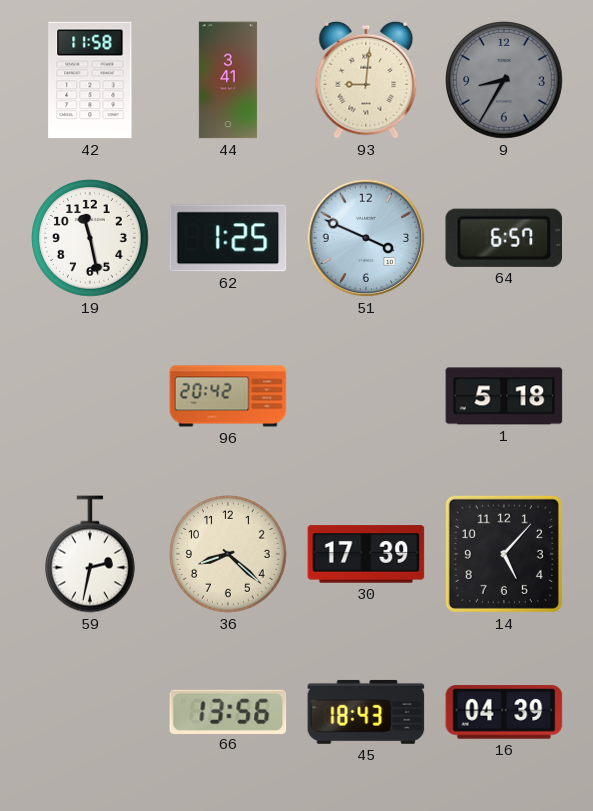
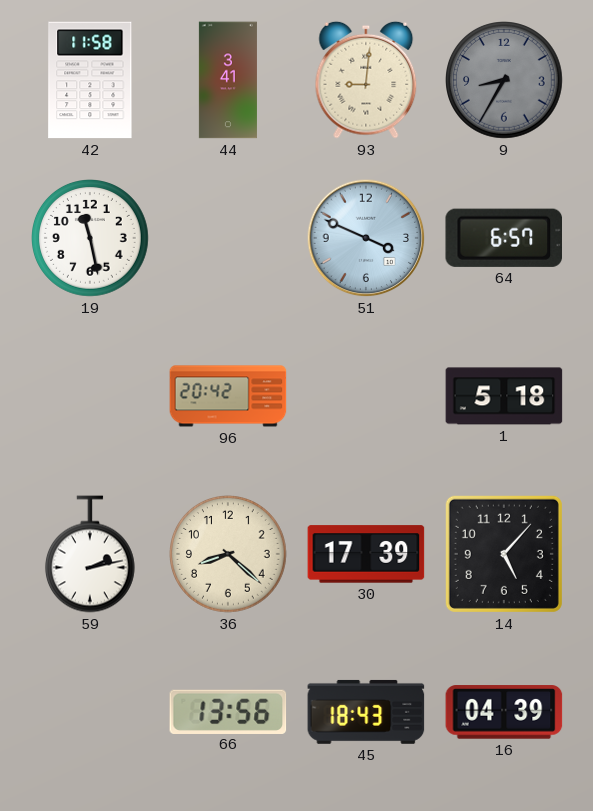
62: 1:25 -> none (228, 238)
59: 2:32 -> 2:13 (90, 554)
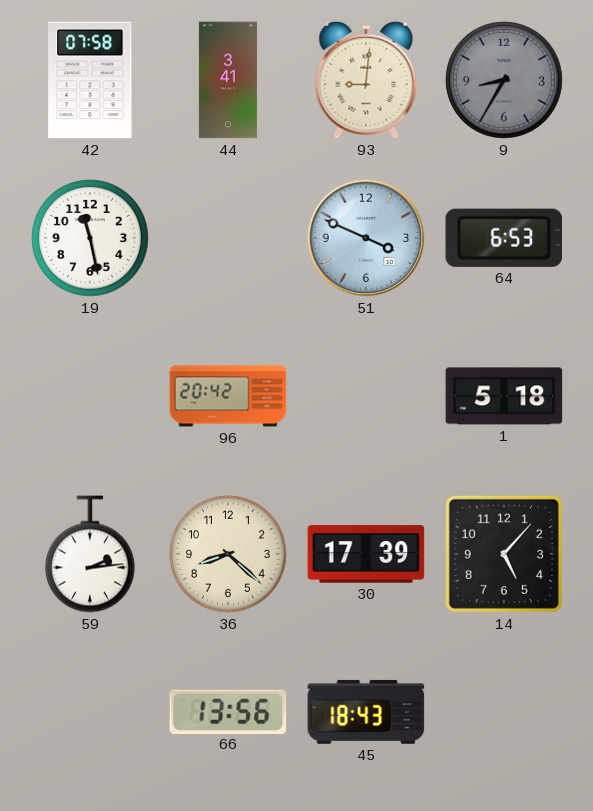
42: 11:58 -> 07:58 (90, 80)
64: 6:57 -> 6:53 (503, 238)
59: 2:13 -> 2:14 (90, 554)
16: 04:39 -> none (504, 712)
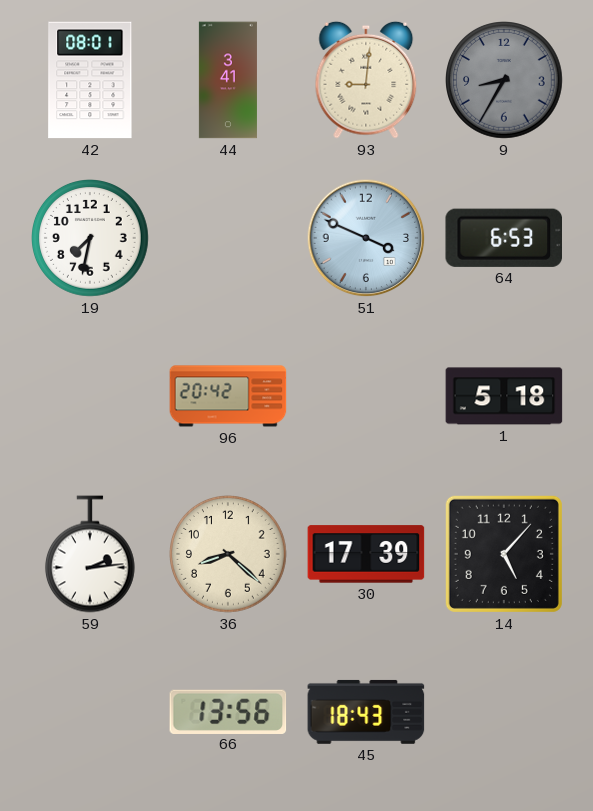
42: 07:58 -> 08:01 (90, 80)
19: 11:28 -> 7:32 (91, 239)
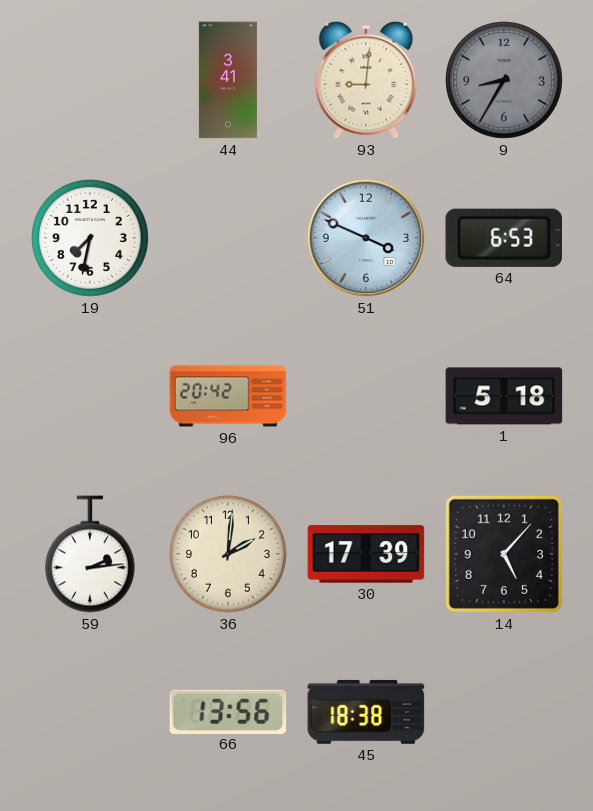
42: 08:01 -> none (90, 80)
36: 8:22 -> 2:01 (229, 555)
45: 18:43 -> 18:38 (366, 712)
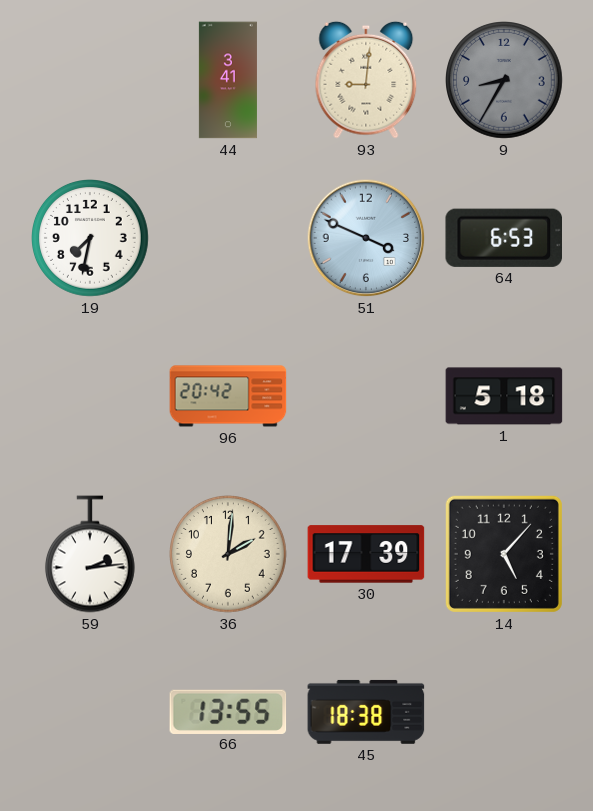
66: 13:56 -> 13:55 (228, 711)
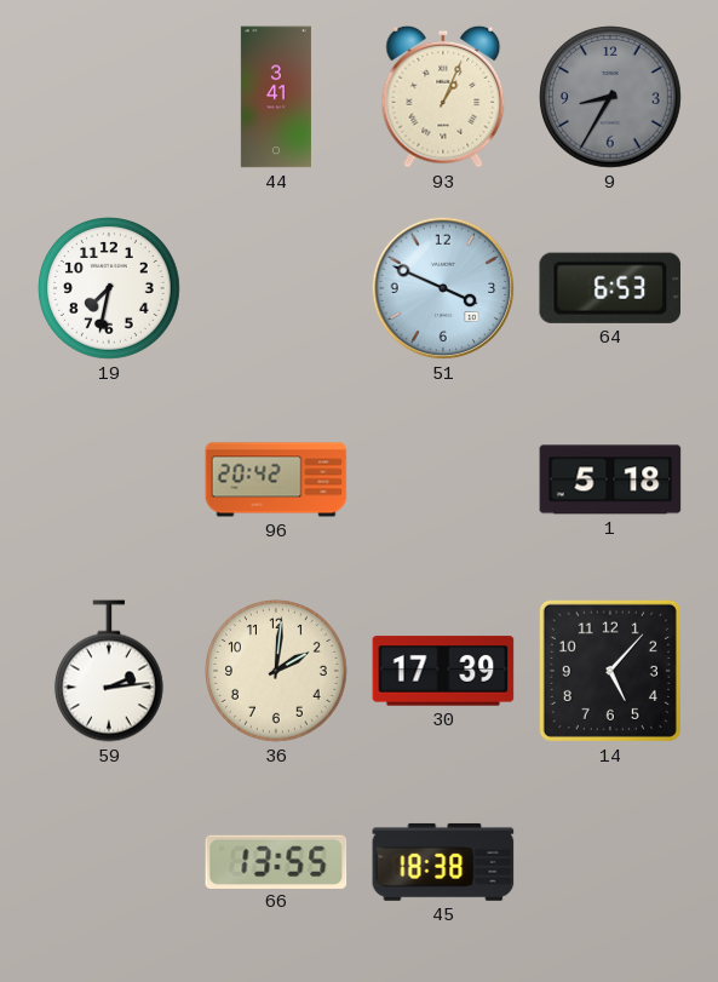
93: 9:01 -> 1:04 (443, 97)
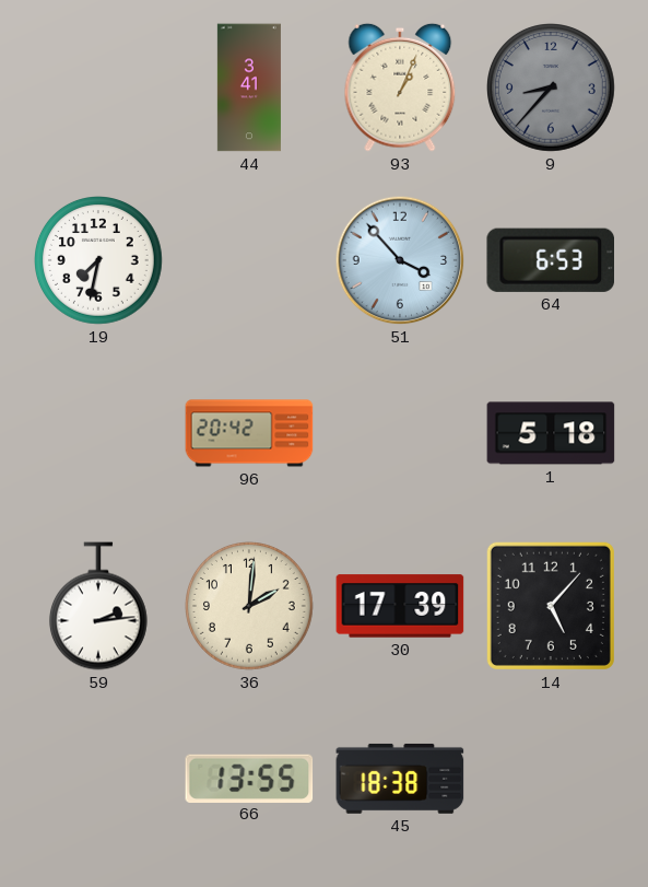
9: 8:35 -> 8:37 (552, 89)
51: 3:49 -> 3:53 (400, 260)
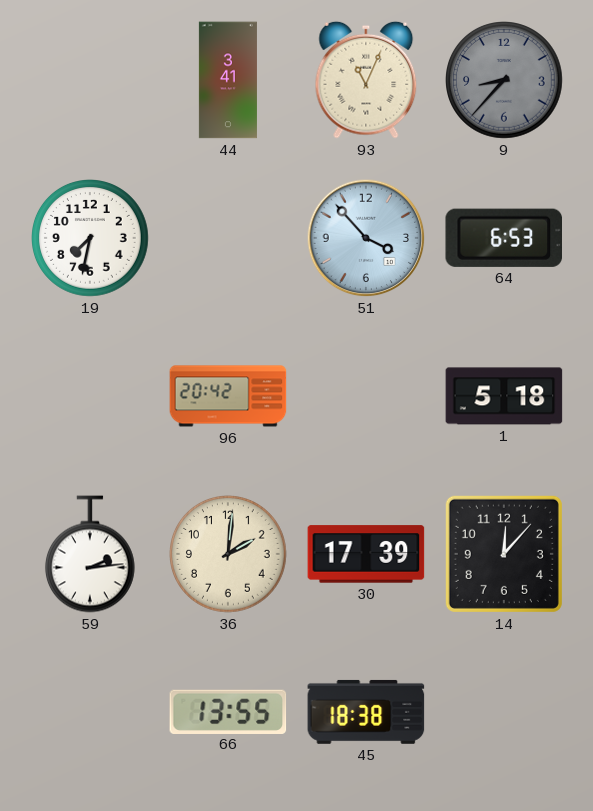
93: 1:04 -> 11:04 (366, 80)
14: 5:07 -> 12:07 (504, 554)
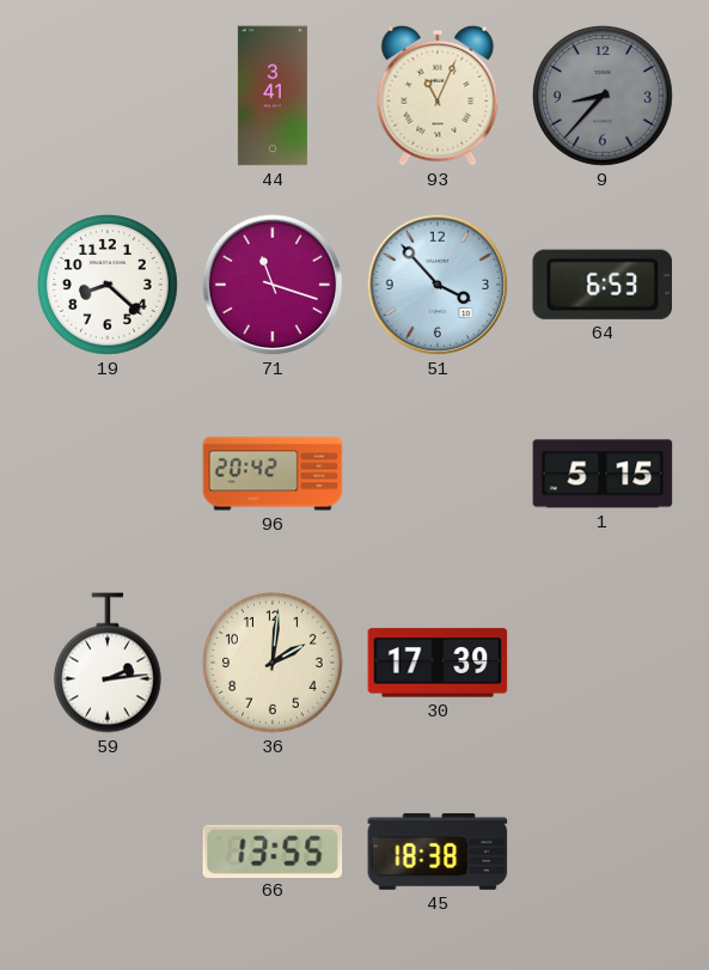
19: 7:32 -> 8:22 (109, 286)
71: none -> 11:18 (273, 285)
1: 5:18 -> 5:15 (603, 474)
14: 12:07 -> none (504, 554)
